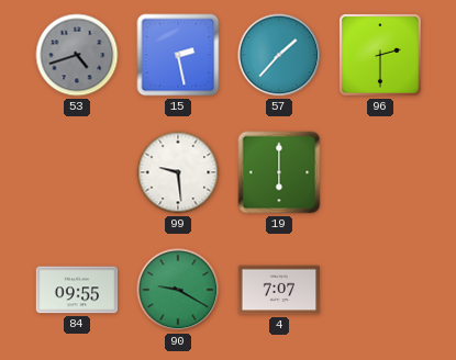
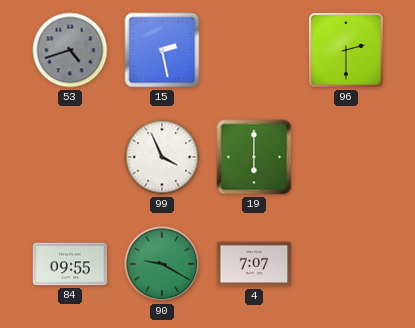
57: 1:37 -> none (279, 55)
99: 9:29 -> 3:56 (162, 157)
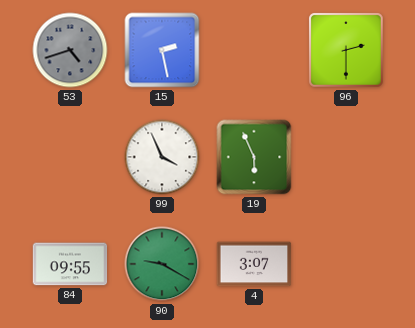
19: 6:00 -> 5:56 (254, 157)
4: 7:07 -> 3:07 (254, 264)
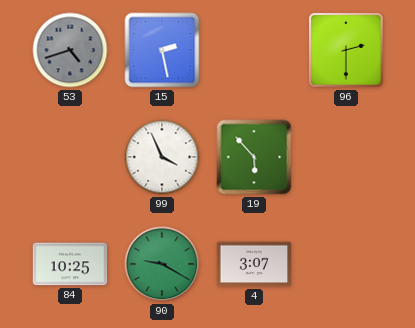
19: 5:56 -> 5:53 (254, 157)
84: 09:55 -> 10:25 (70, 264)
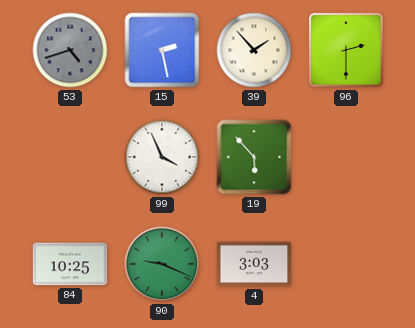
39: none -> 1:53 (254, 50)
90: 9:20 -> 9:19 (162, 264)
4: 3:07 -> 3:03 (254, 264)
